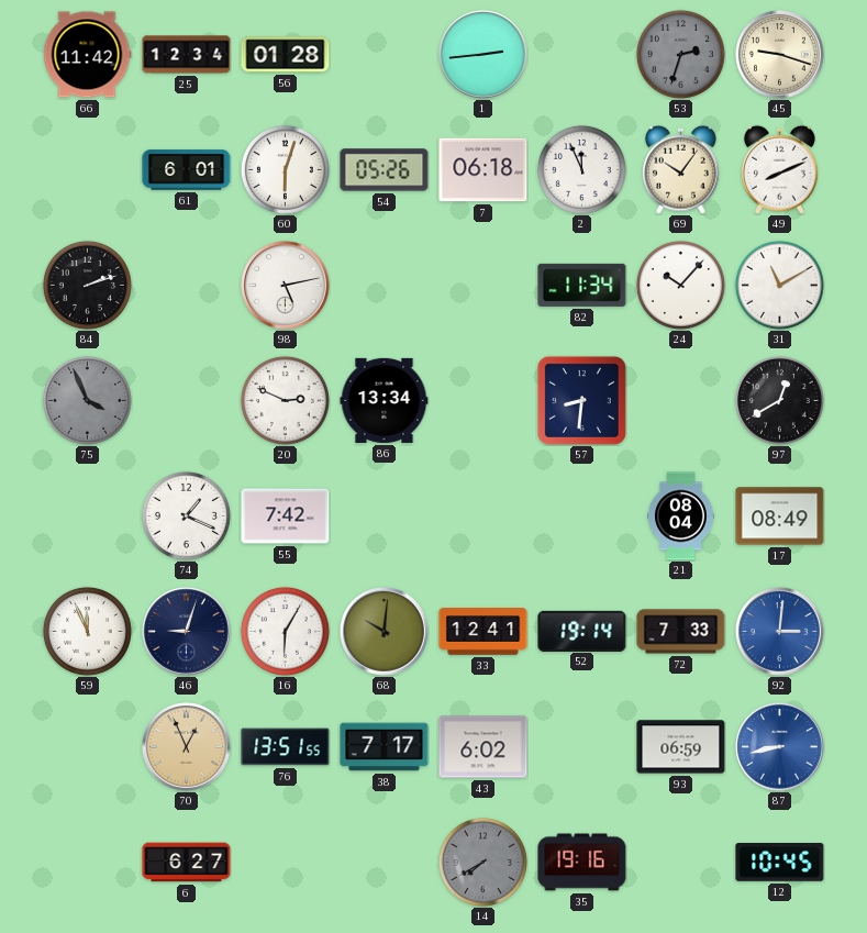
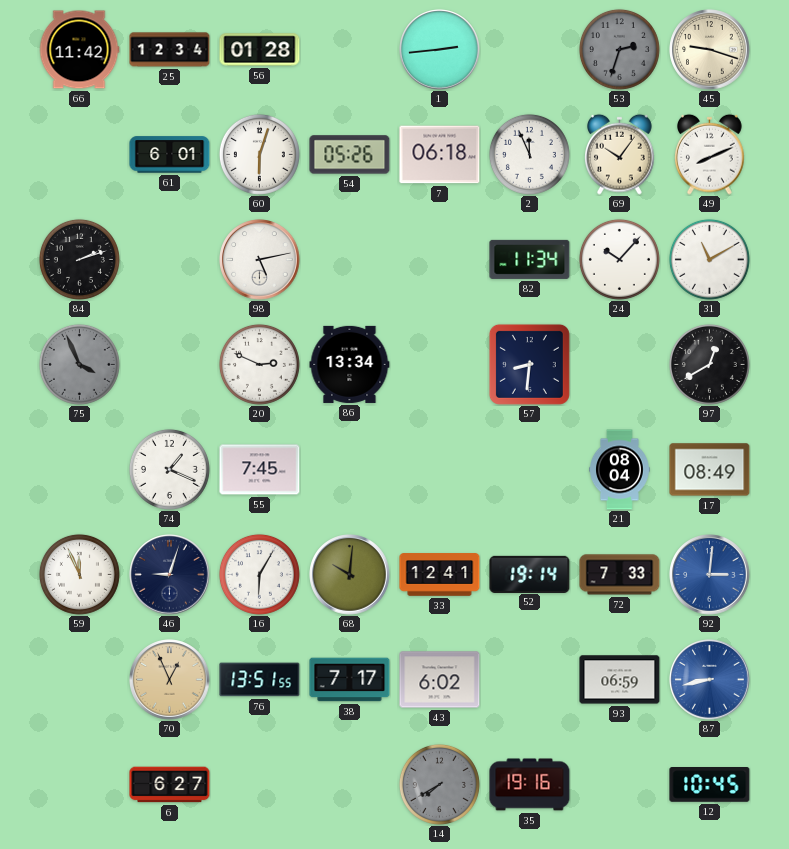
55: 7:42 -> 7:45 (260, 470)
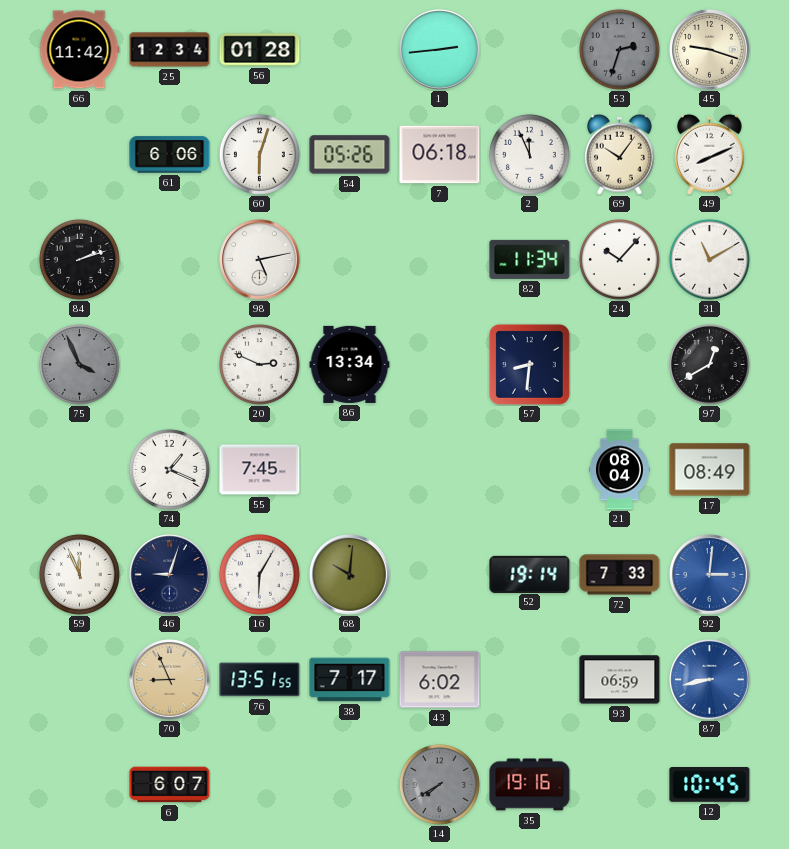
61: 6:01 -> 6:06 (170, 155)
33: 12:41 -> none (440, 575)
70: 12:56 -> 8:56 (170, 680)
6: 6:27 -> 6:07 (170, 785)
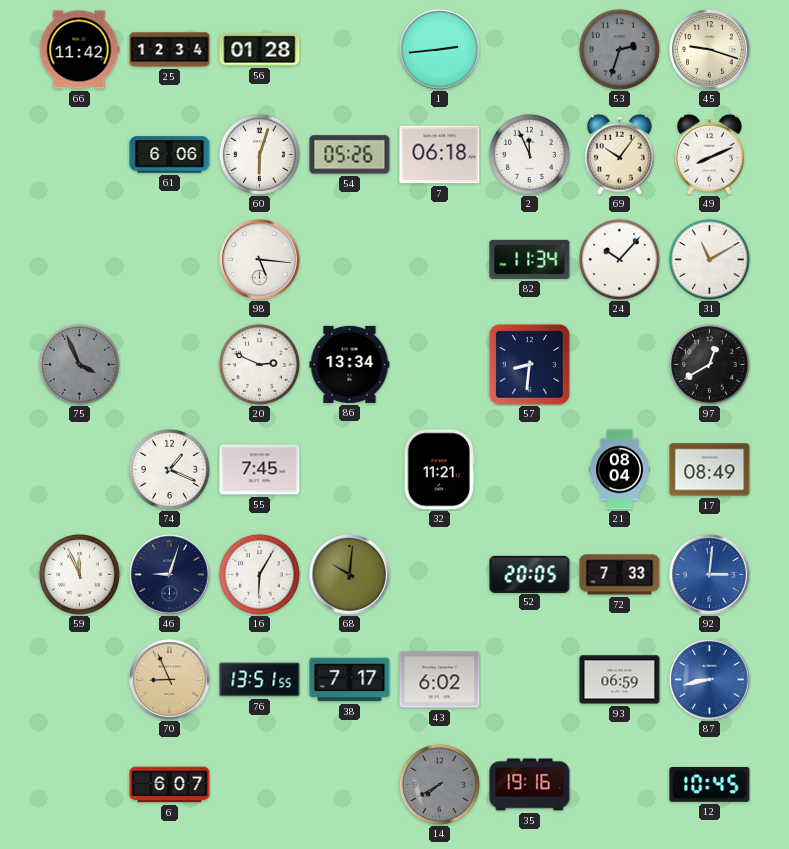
84: 2:12 -> none (79, 259)
98: 5:13 -> 5:16 (260, 260)
32: none -> 11:21 (439, 470)
52: 19:14 -> 20:05 (530, 574)
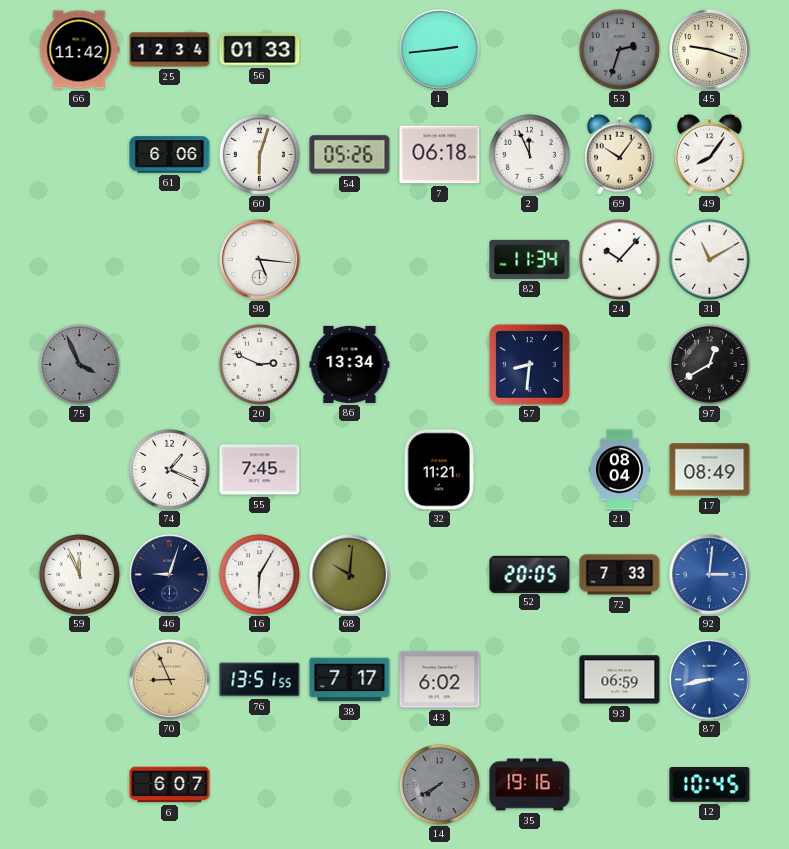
56: 01:28 -> 01:33 (260, 50)
49: 8:11 -> 8:06 (710, 154)
